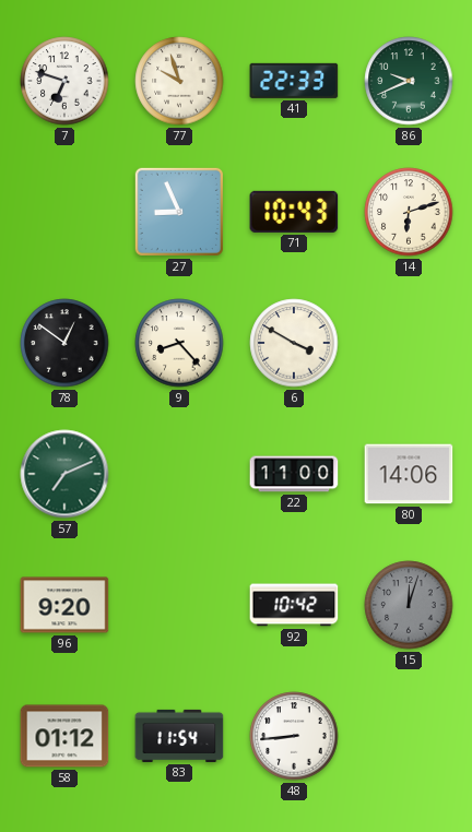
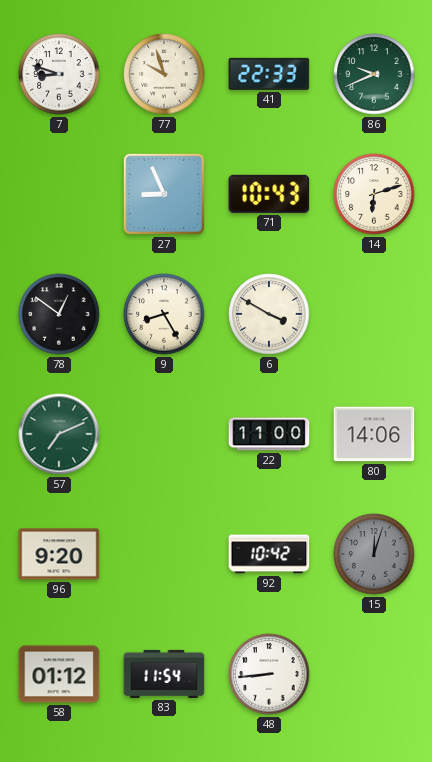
7: 6:48 -> 8:48 (59, 74)
9: 8:23 -> 8:25 (164, 314)
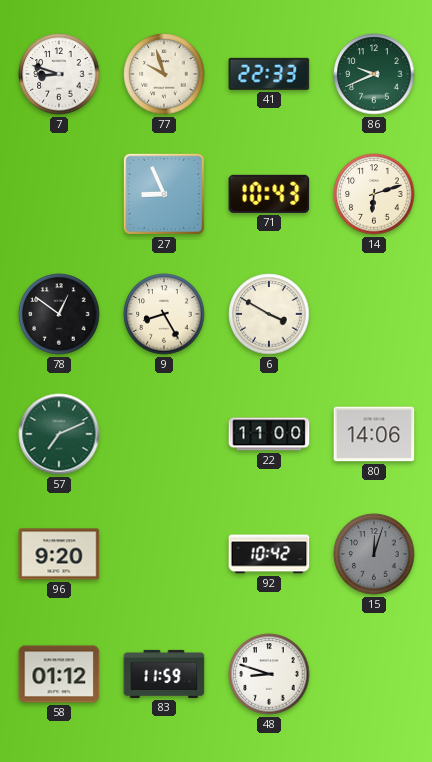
83: 11:54 -> 11:59 (164, 674)
48: 8:44 -> 8:48 (269, 674)
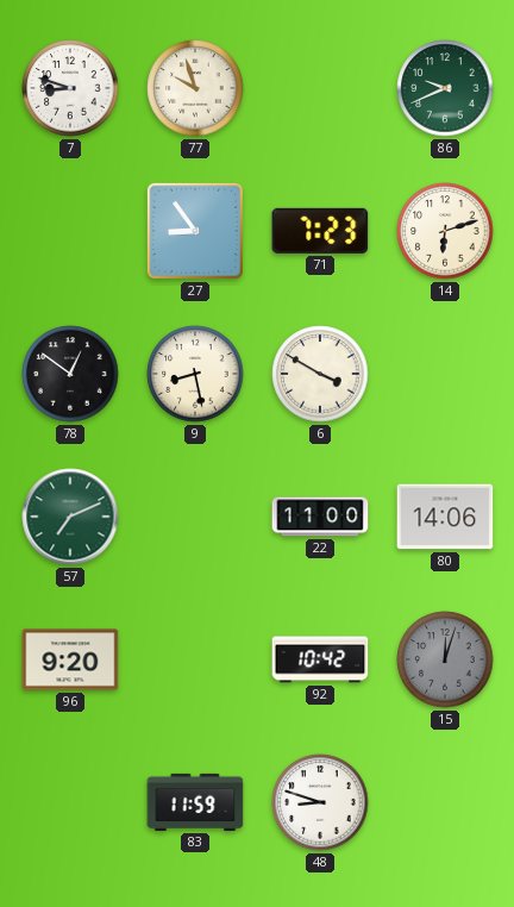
41: 22:33 -> none (269, 74)
27: 8:56 -> 8:54 (195, 231)
71: 10:43 -> 7:23 (320, 231)
9: 8:25 -> 8:28 (195, 374)
58: 01:12 -> none (59, 674)
